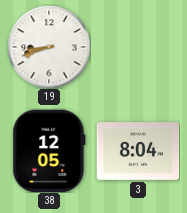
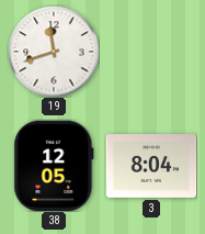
19: 8:42 -> 11:42 (54, 52)
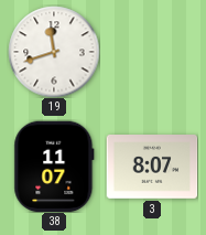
38: 12:05 -> 11:07 (54, 167)
3: 8:04 -> 8:07 (152, 167)
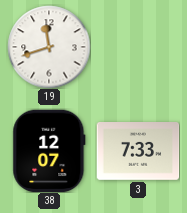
38: 11:07 -> 12:07 (49, 151)
3: 8:07 -> 7:33 (138, 151)
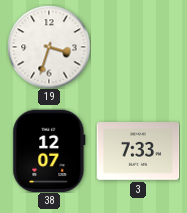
19: 11:42 -> 3:33 (49, 47)
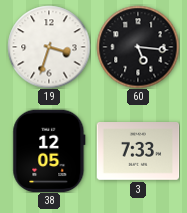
60: none -> 5:16 (138, 47)
38: 12:07 -> 12:05 (49, 151)
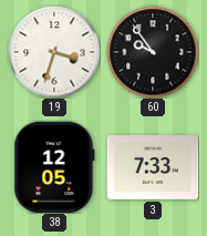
60: 5:16 -> 9:54 (153, 52)
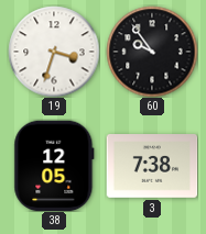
3: 7:33 -> 7:38 (152, 166)
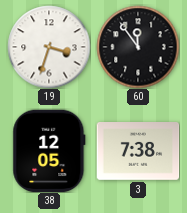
60: 9:54 -> 11:54 (138, 47)
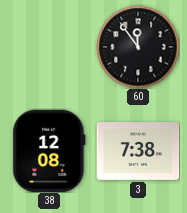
19: 3:33 -> none (49, 47)
38: 12:05 -> 12:08 (49, 151)
